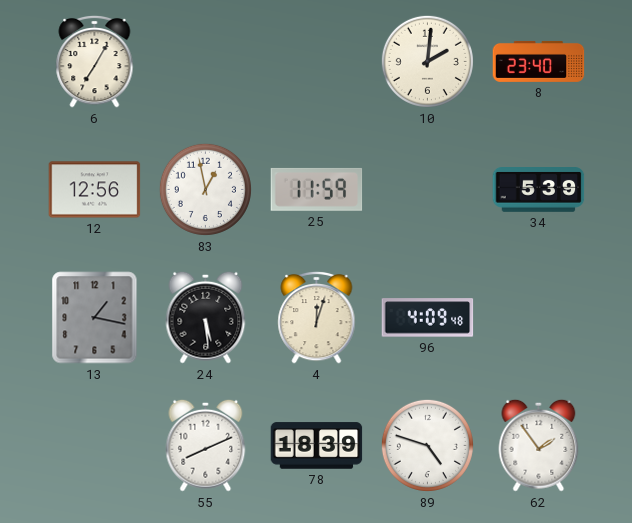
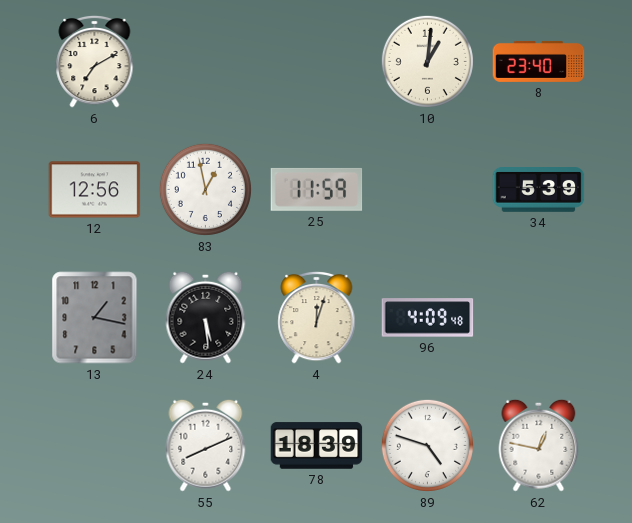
6: 7:05 -> 7:10 (95, 61)
10: 2:01 -> 1:01 (427, 61)
62: 1:54 -> 12:47 (539, 445)
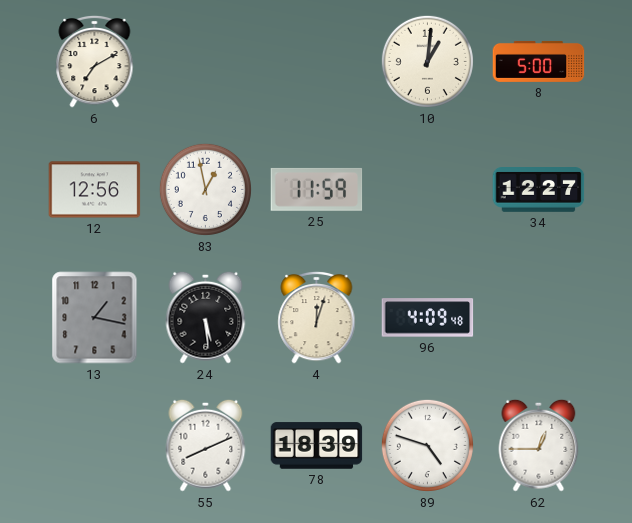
8: 23:40 -> 5:00 (539, 61)
34: 5:39 -> 12:27 (539, 190)
62: 12:47 -> 12:45 (539, 445)
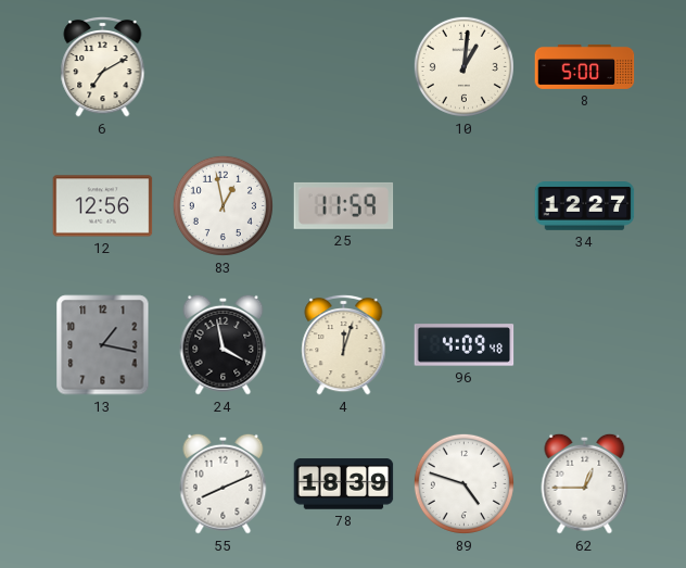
24: 5:29 -> 3:58 (224, 344)
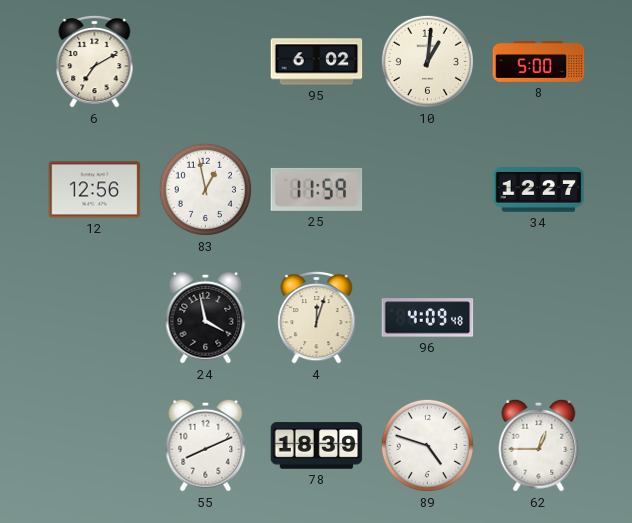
95: none -> 6:02 (317, 62)
13: 1:17 -> none (103, 345)
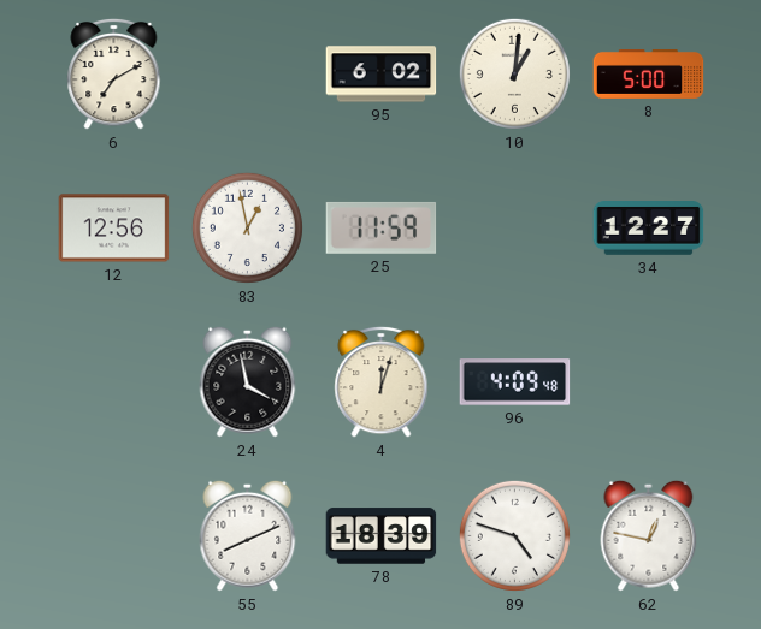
62: 12:45 -> 12:47 (649, 535)
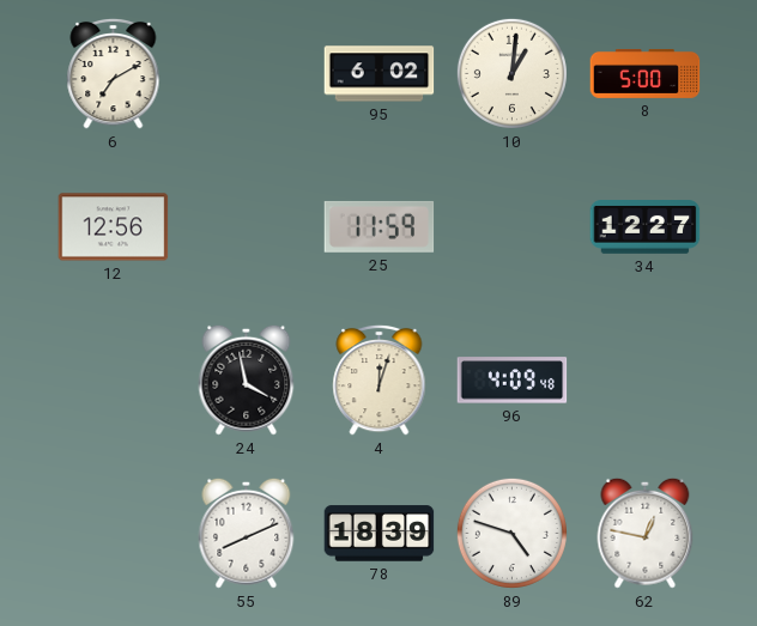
83: 12:58 -> none (247, 227)
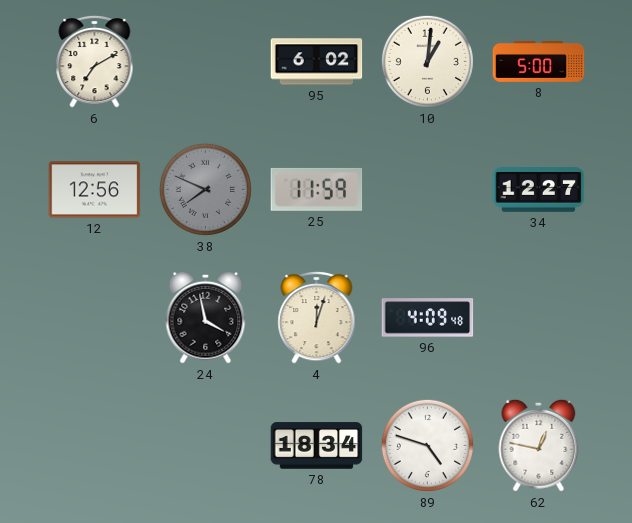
38: none -> 7:49 (205, 189)
55: 8:11 -> none (247, 533)
78: 18:39 -> 18:34 (317, 446)
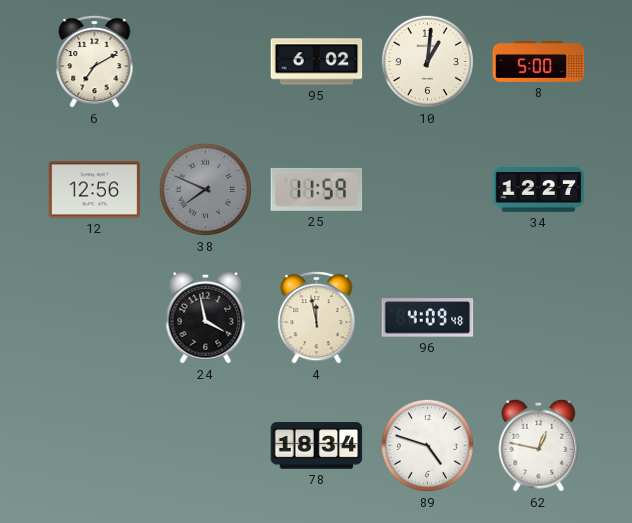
4: 12:03 -> 11:58 (317, 317)
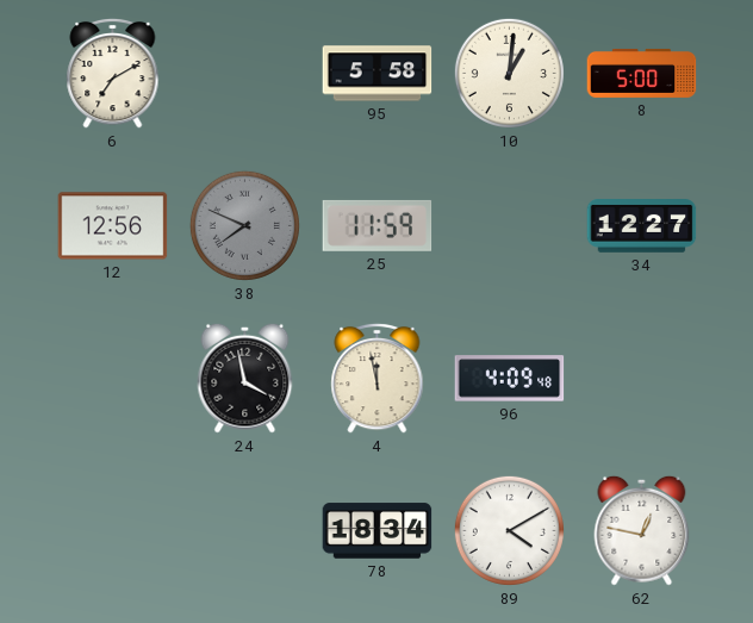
95: 6:02 -> 5:58 (378, 74)
89: 4:48 -> 4:10 (509, 530)
